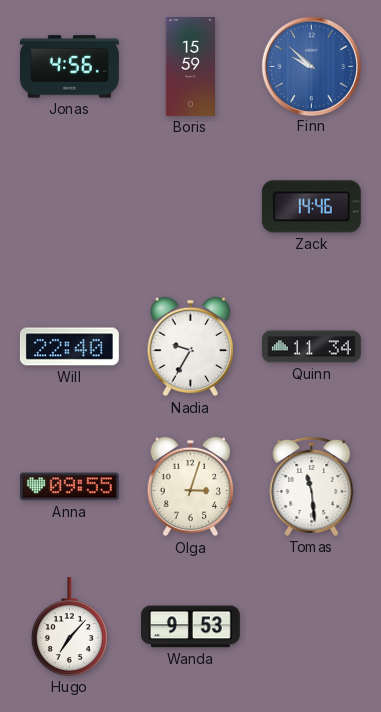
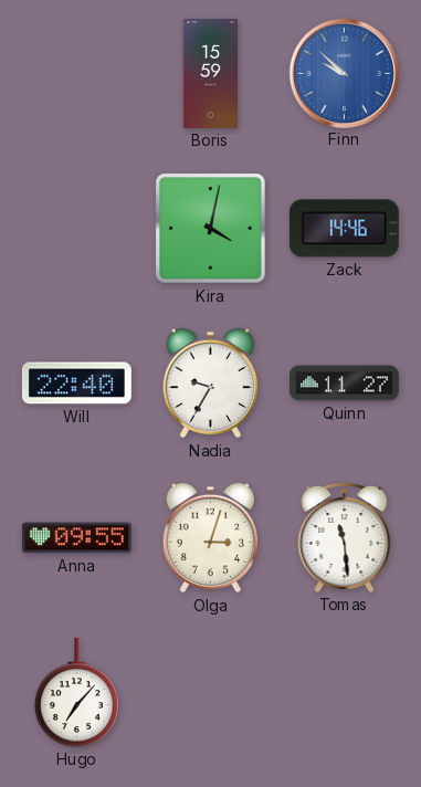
Jonas: 4:56 -> none (69, 67)
Kira: none -> 4:02 (211, 229)
Quinn: 11:34 -> 11:27 (344, 384)
Wanda: 9:53 -> none (190, 627)
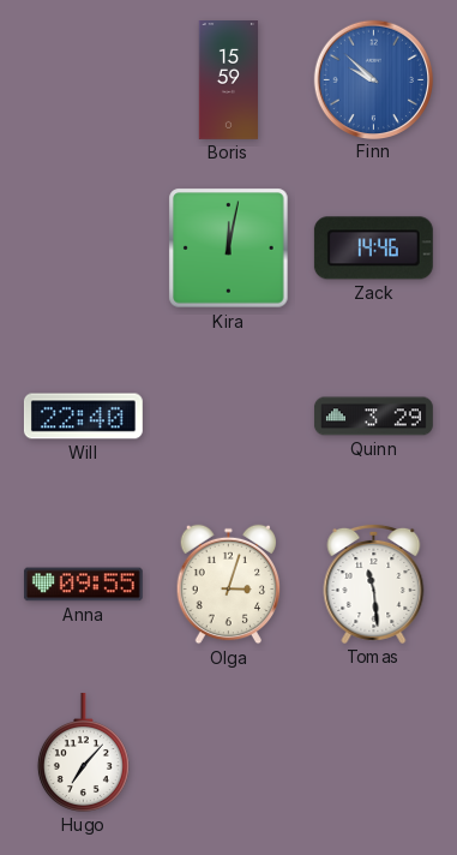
Kira: 4:02 -> 12:02 (229, 249)
Nadia: 9:35 -> none (211, 384)
Quinn: 11:27 -> 3:29 (373, 417)
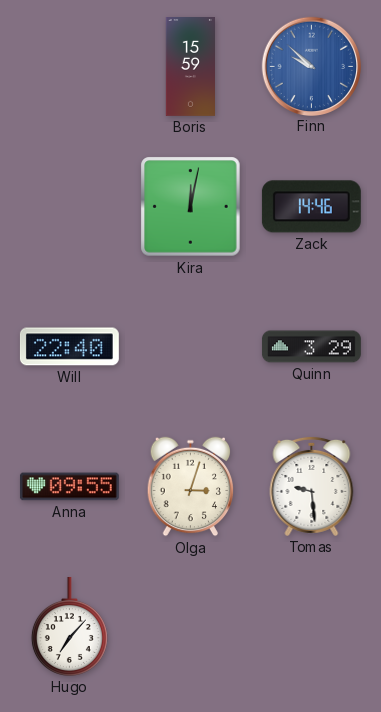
Tomas: 11:29 -> 9:29 (312, 486)
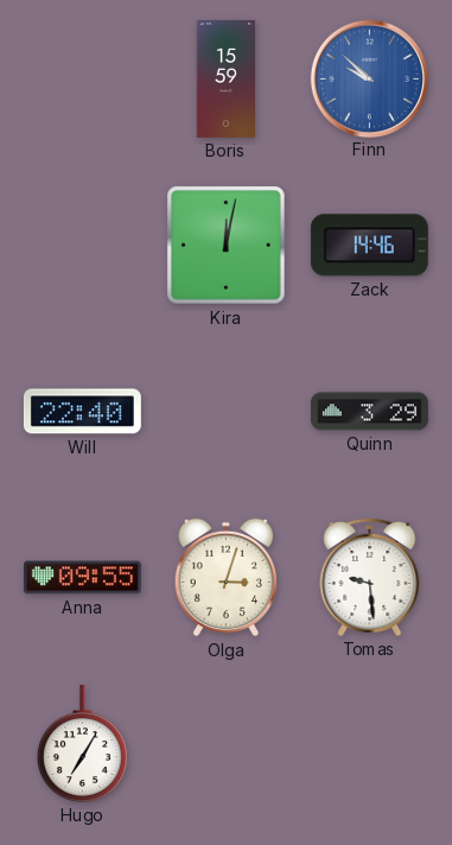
Hugo: 7:07 -> 7:05 (82, 743)
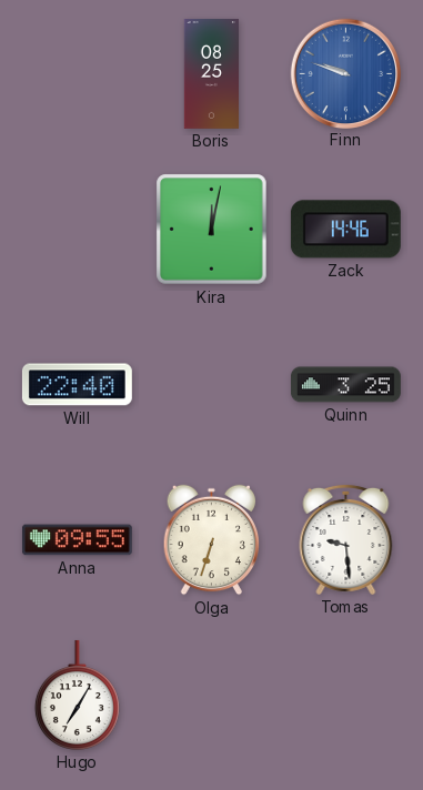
Boris: 15:59 -> 08:25 (211, 74)
Finn: 9:52 -> 9:48 (345, 73)
Quinn: 3:29 -> 3:25 (345, 385)
Olga: 3:03 -> 6:33 (212, 540)
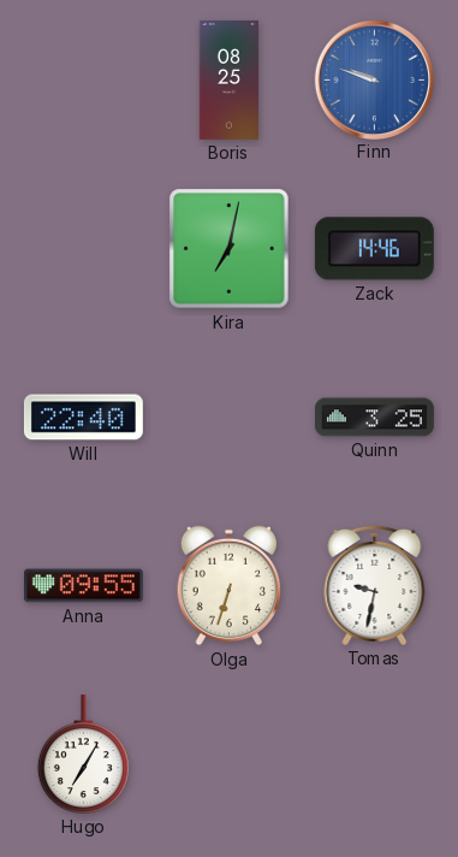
Kira: 12:02 -> 7:02 (230, 249)
Tomas: 9:29 -> 9:32 (375, 585)
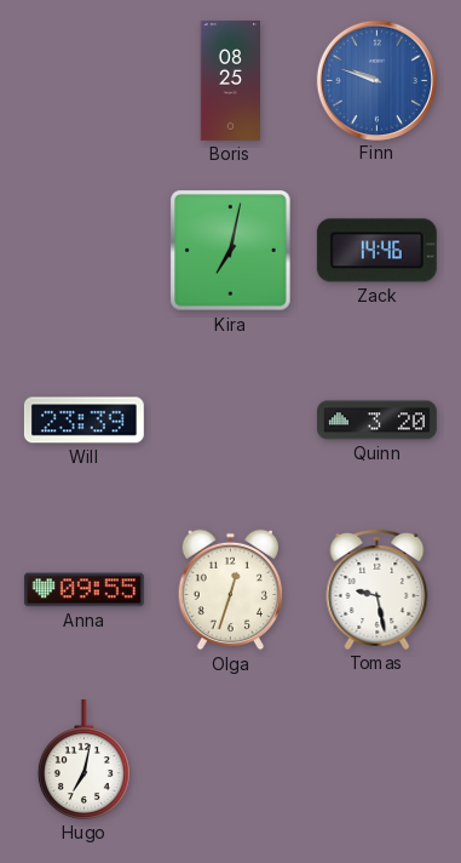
Will: 22:40 -> 23:39 (83, 421)
Quinn: 3:25 -> 3:20 (376, 421)
Olga: 6:33 -> 12:33 (231, 590)
Tomas: 9:32 -> 9:28 (378, 589)
Hugo: 7:05 -> 7:02 (83, 759)
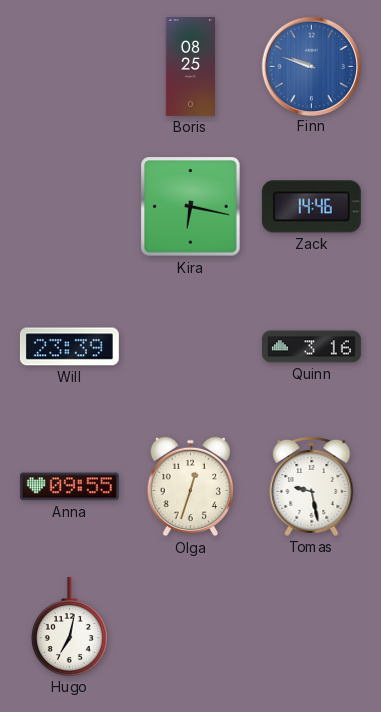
Kira: 7:02 -> 6:17 (191, 207)
Quinn: 3:20 -> 3:16 (311, 347)
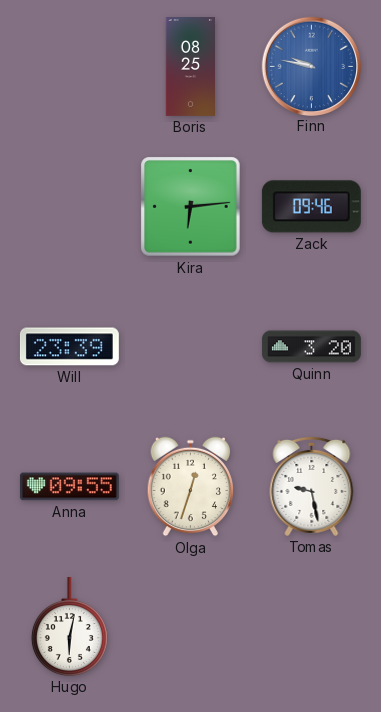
Finn: 9:48 -> 9:47 (311, 66)
Kira: 6:17 -> 6:14 (191, 207)
Zack: 14:46 -> 09:46 (311, 207)
Quinn: 3:16 -> 3:20 (311, 347)
Hugo: 7:02 -> 6:02 (69, 626)
